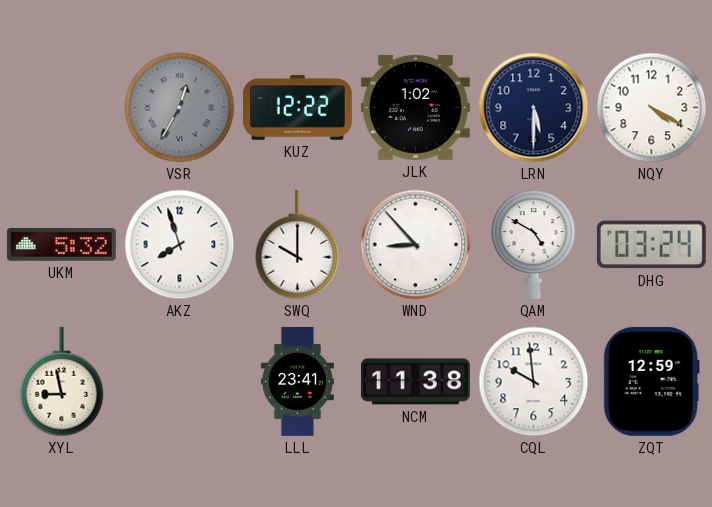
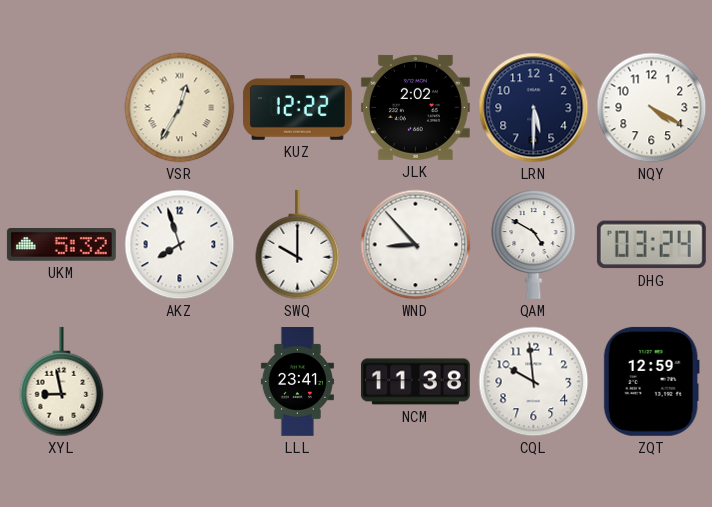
VSR dial: grey -> cream (180, 108)
JLK: 1:02 -> 2:02 (415, 107)
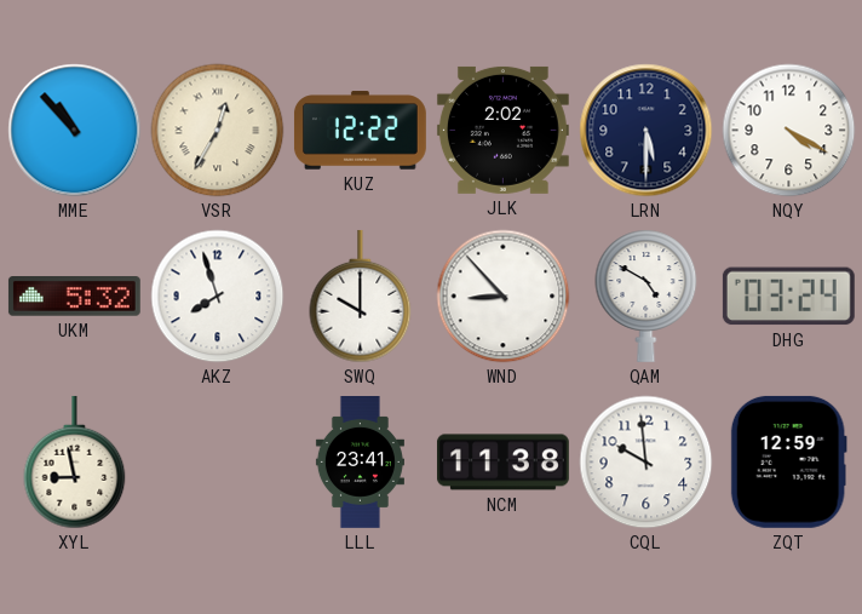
MME: none -> 10:53 (75, 131)
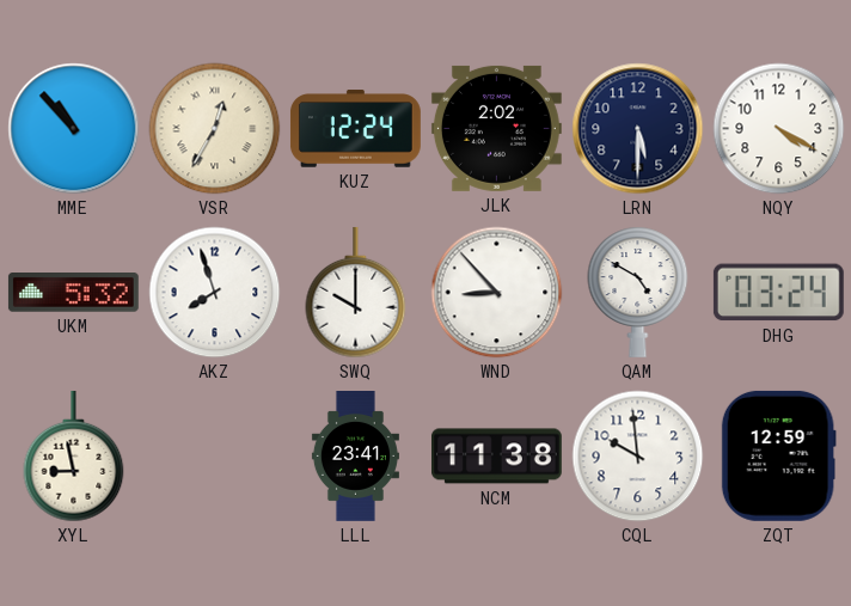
KUZ: 12:22 -> 12:24 (355, 129)
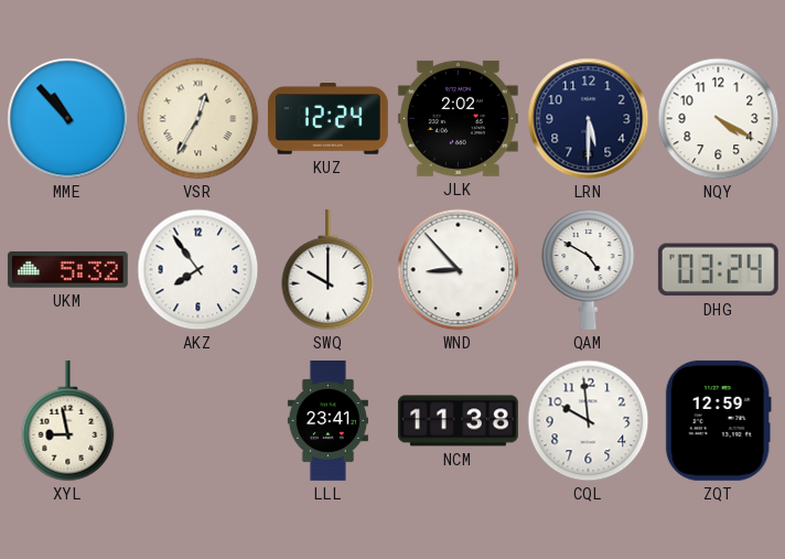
AKZ: 7:57 -> 7:54 (198, 270)
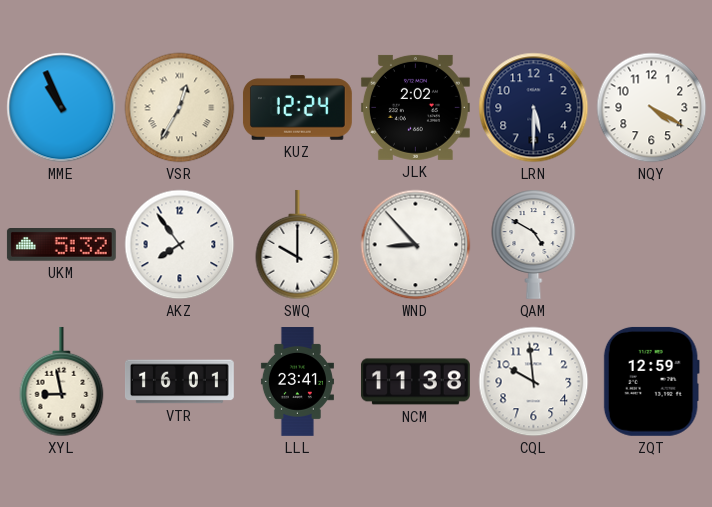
MME: 10:53 -> 10:56 (62, 108)
DHG: 03:24 -> none (718, 270)
VTR: none -> 16:01 (179, 382)
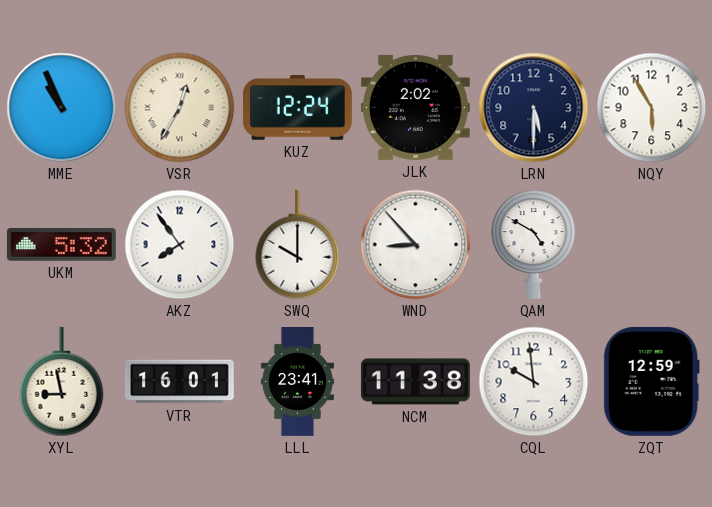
NQY: 4:20 -> 5:55 (652, 108)
